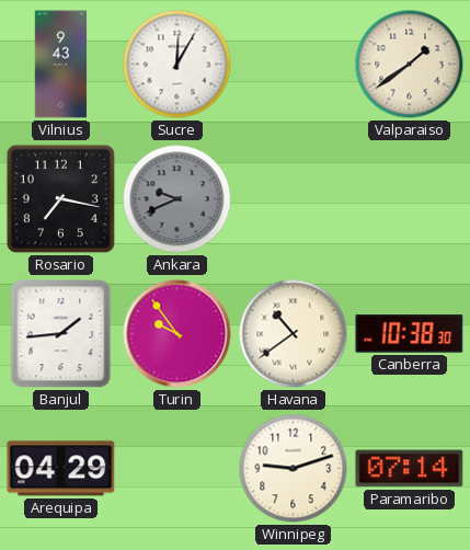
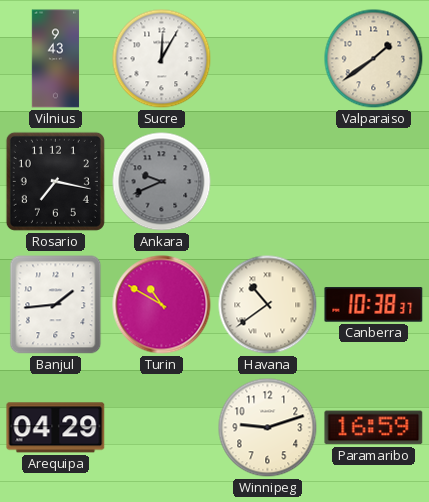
Turin: 9:54 -> 10:50 (162, 305)
Canberra: 10:38:30 -> 10:38:37 (374, 305)
Paramaribo: 07:14 -> 16:59 (374, 428)
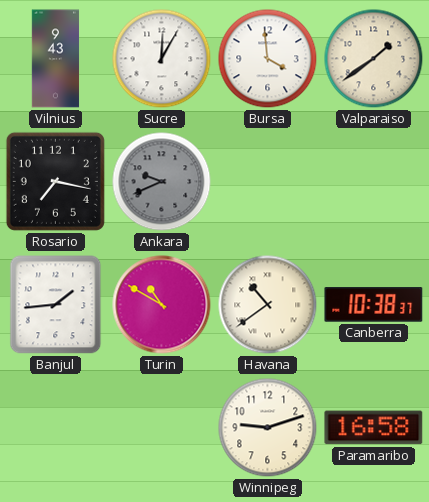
Bursa: none -> 3:59 (268, 59)
Arequipa: 04:29 -> none (56, 428)
Paramaribo: 16:59 -> 16:58 (374, 428)
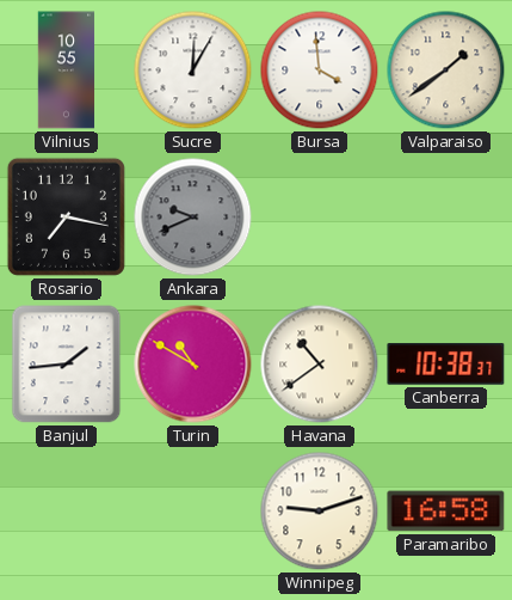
Vilnius: 9:43 -> 10:55 (67, 71)
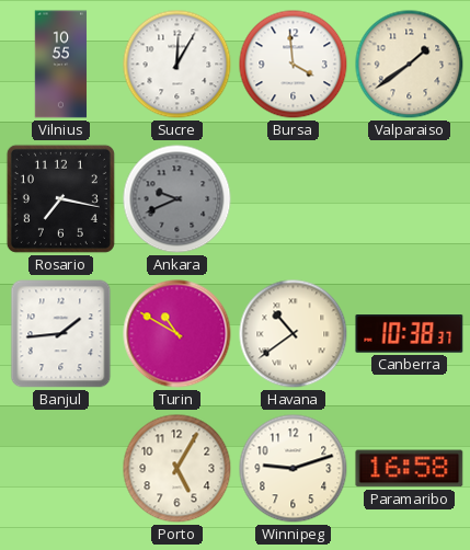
Porto: none -> 5:05 (177, 469)
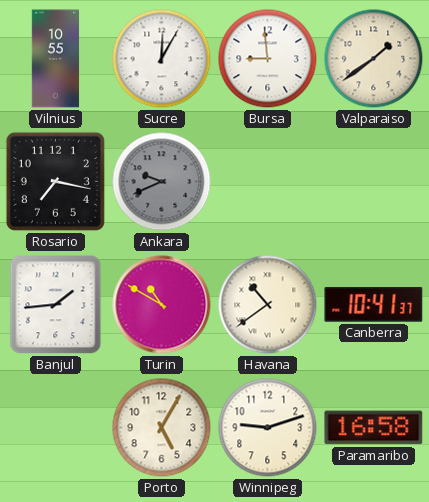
Bursa: 3:59 -> 8:59 (268, 59)
Canberra: 10:38 -> 10:41 (374, 305)
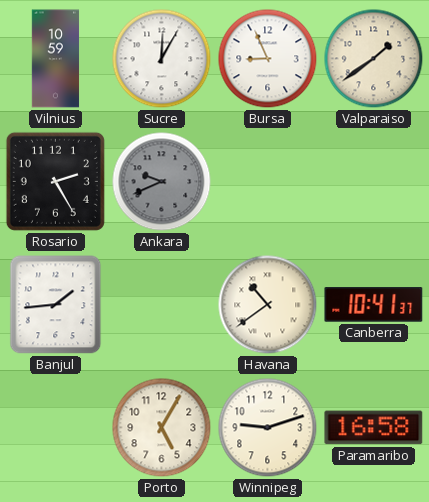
Vilnius: 10:55 -> 10:59 (56, 59)
Bursa: 8:59 -> 8:56 (268, 59)
Rosario: 7:17 -> 2:25 (55, 181)
Turin: 10:50 -> none (162, 305)
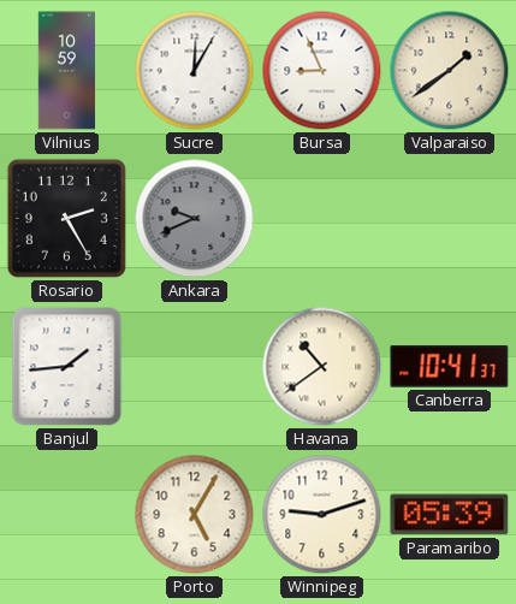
Paramaribo: 16:58 -> 05:39 (450, 515)
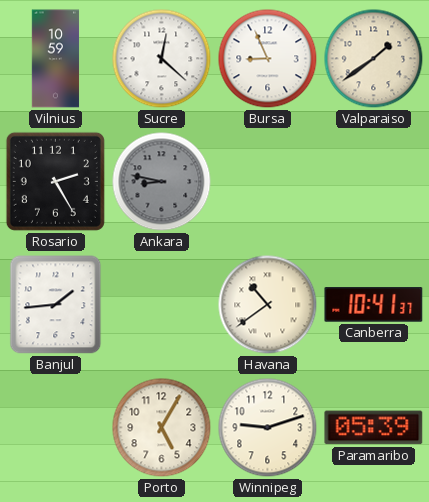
Sucre: 12:05 -> 12:22 (162, 59)
Ankara: 9:41 -> 8:47 (162, 182)
